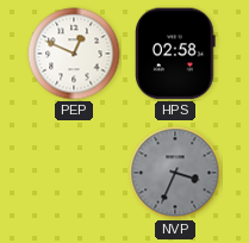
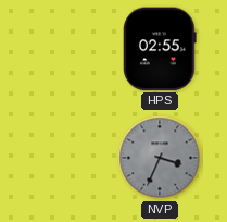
PEP: 12:49 -> none (74, 54)
HPS: 02:58 -> 02:55 (160, 49)
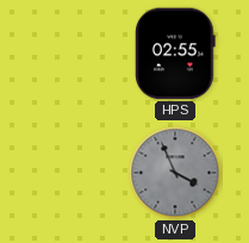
NVP: 3:34 -> 3:56 (175, 173)
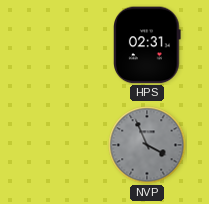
HPS: 02:55 -> 02:31 (147, 45)
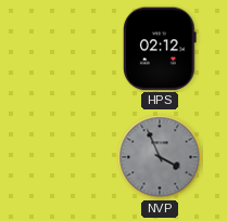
HPS: 02:31 -> 02:12 (160, 49)
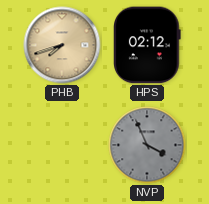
PHB: none -> 7:42 (62, 45)
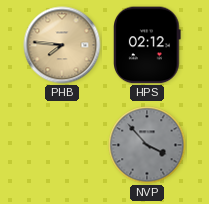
PHB: 7:42 -> 7:46 (62, 45)
NVP: 3:56 -> 3:53 (147, 145)
